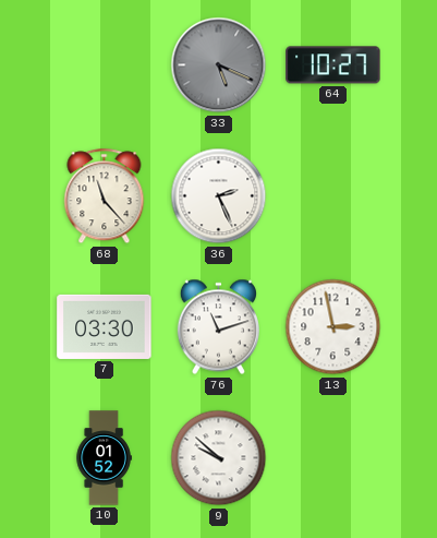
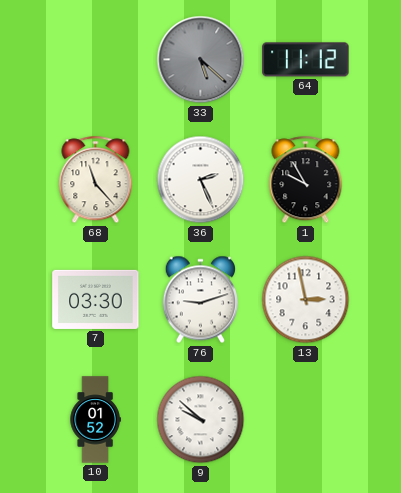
33: 5:19 -> 5:22 (201, 60)
64: 10:27 -> 11:12 (306, 60)
1: none -> 9:55 (306, 180)
76: 11:12 -> 9:12 (200, 300)
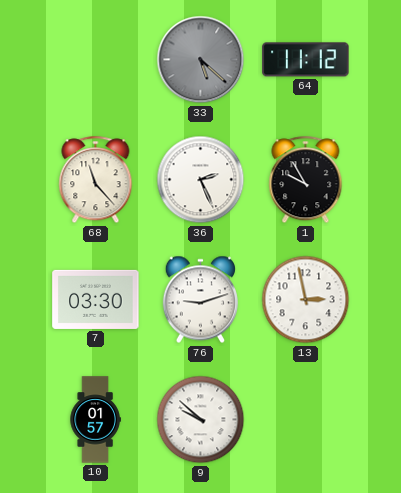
10: 01:52 -> 01:57 (95, 420)
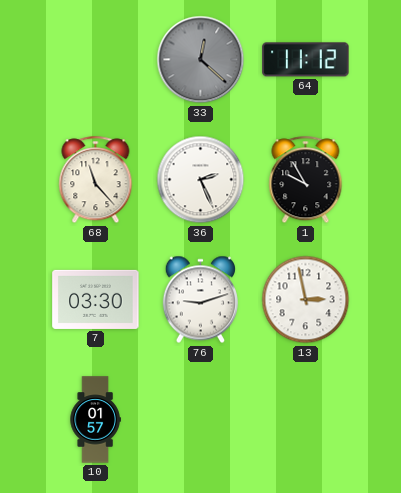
33: 5:22 -> 12:22 (201, 60)
9: 9:52 -> none (201, 420)
